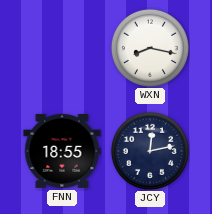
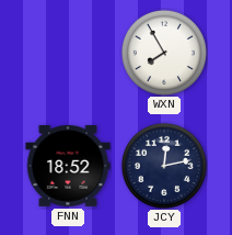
WXN: 8:17 -> 7:55 (164, 53)
FNN: 18:55 -> 18:52 (68, 166)
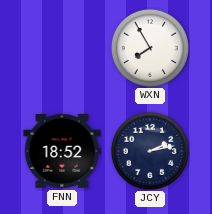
JCY: 12:13 -> 2:13 (150, 151)
